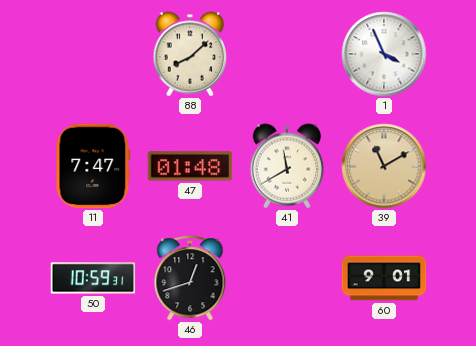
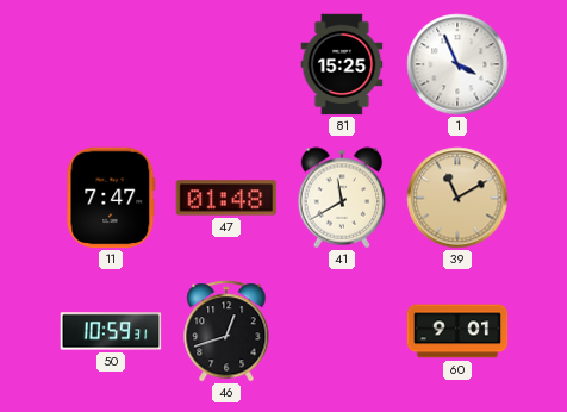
88: 8:08 -> none (190, 54)
81: none -> 15:25 (342, 64)
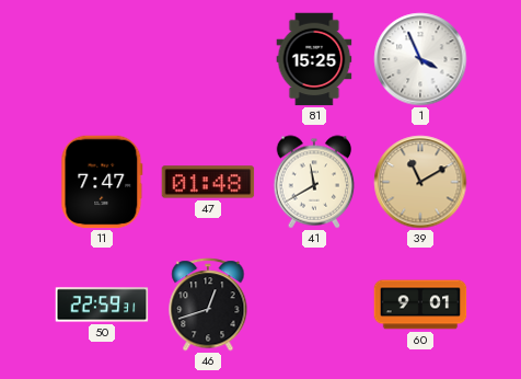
50: 10:59 -> 22:59 (102, 305)
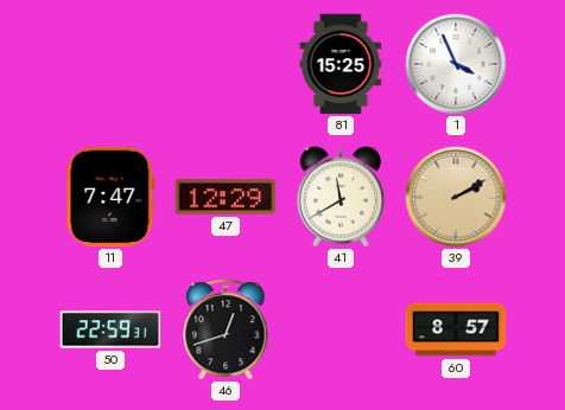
47: 01:48 -> 12:29 (226, 197)
39: 11:10 -> 2:10 (456, 197)
60: 9:01 -> 8:57 (456, 329)
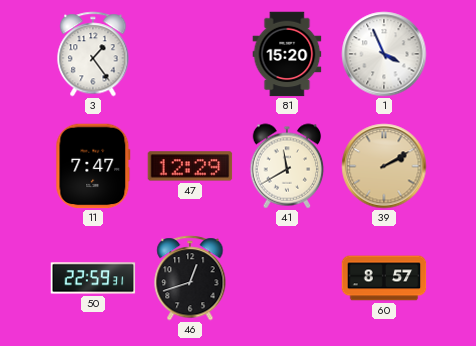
3: none -> 1:24 (93, 54)
81: 15:25 -> 15:20 (287, 54)
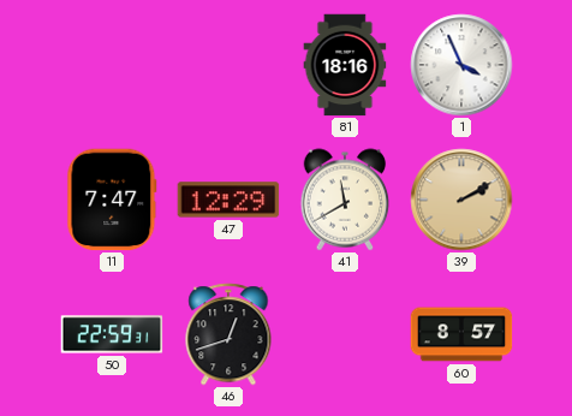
3: 1:24 -> none (93, 54)
81: 15:20 -> 18:16 (345, 65)
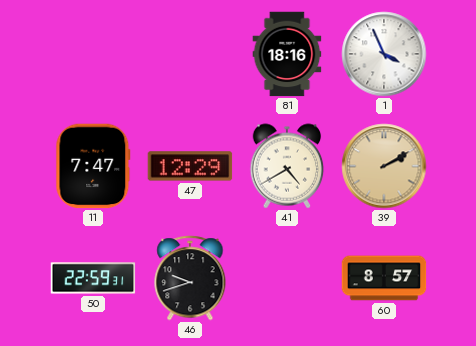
41: 11:40 -> 4:40 (287, 166)
46: 12:42 -> 9:42 (190, 278)
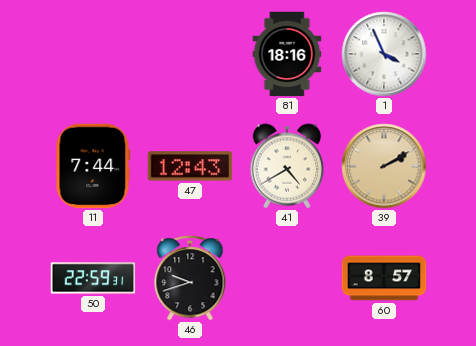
11: 7:47 -> 7:44 (93, 166)
47: 12:29 -> 12:43 (190, 166)
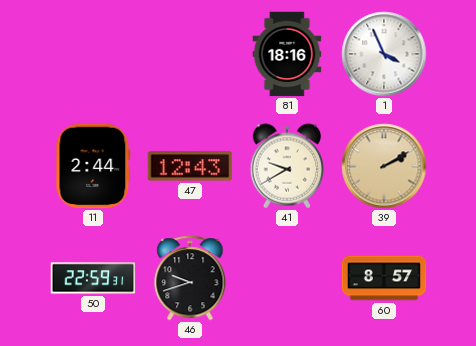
11: 7:44 -> 2:44 (93, 166)
41: 4:40 -> 9:40 (287, 166)
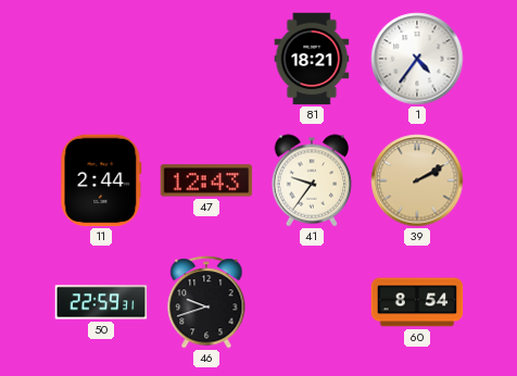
81: 18:16 -> 18:21 (312, 59)
1: 3:56 -> 4:36 (417, 59)
41: 9:40 -> 9:36 (312, 180)
60: 8:57 -> 8:54 (417, 302)
